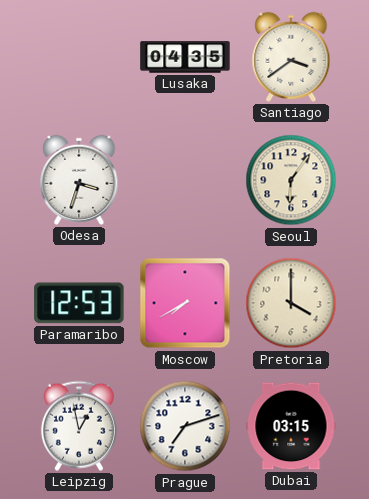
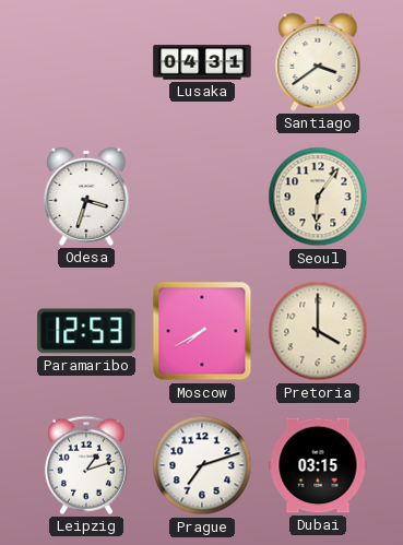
Lusaka: 04:35 -> 04:31 (202, 62)
Leipzig: 12:58 -> 1:12 (86, 465)
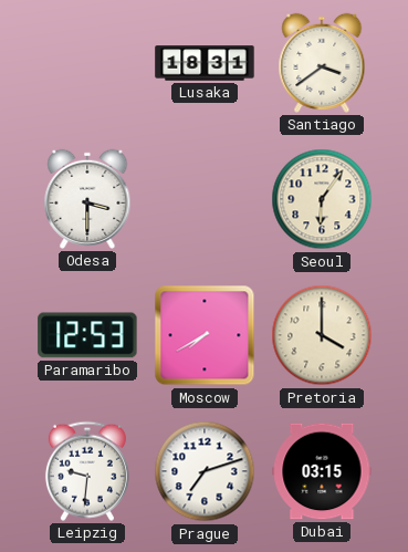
Lusaka: 04:31 -> 18:31 (205, 63)
Odesa: 3:33 -> 3:30 (87, 199)
Leipzig: 1:12 -> 9:31 (87, 471)
